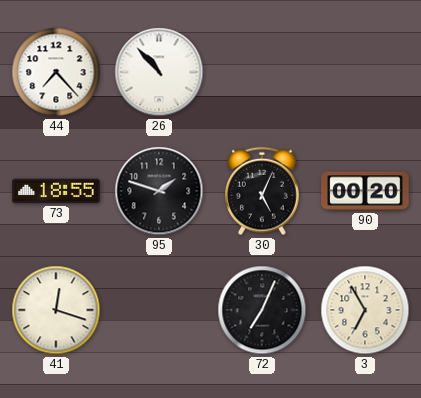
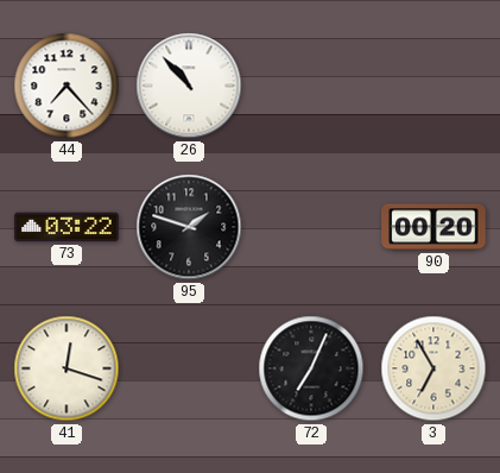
73: 18:55 -> 03:22 (67, 227)
30: 5:04 -> none (263, 191)
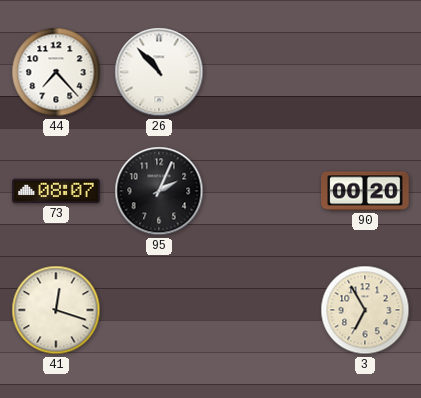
73: 03:22 -> 08:07 (56, 191)
95: 1:48 -> 2:04 (159, 191)
72: 7:04 -> none (311, 368)
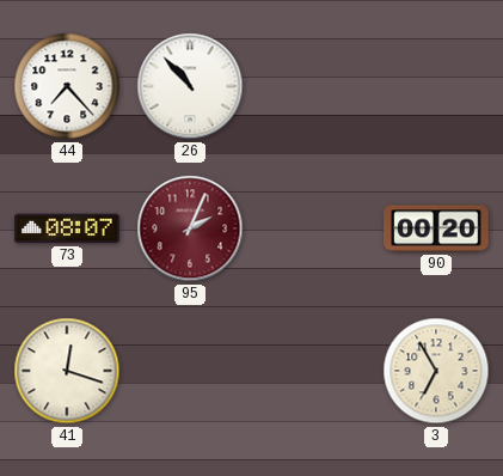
95 dial: black -> burgundy (190, 228)
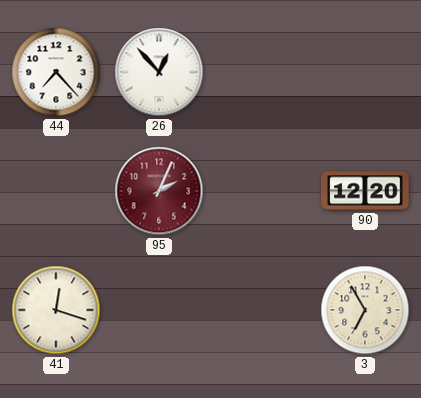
26: 10:53 -> 12:53 (159, 72)
73: 08:07 -> none (67, 228)
90: 00:20 -> 12:20 (365, 191)
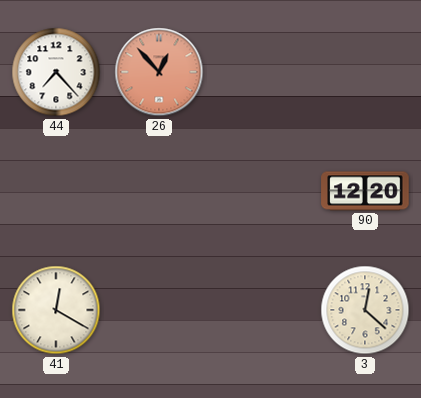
26 dial: white -> salmon (159, 72)
95: 2:04 -> none (159, 191)
41: 12:18 -> 12:20 (56, 310)
3: 6:55 -> 12:22 (365, 310)
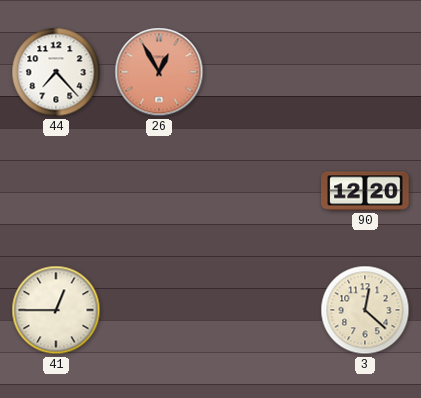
26: 12:53 -> 12:55 (159, 72)
41: 12:20 -> 12:45 (56, 310)
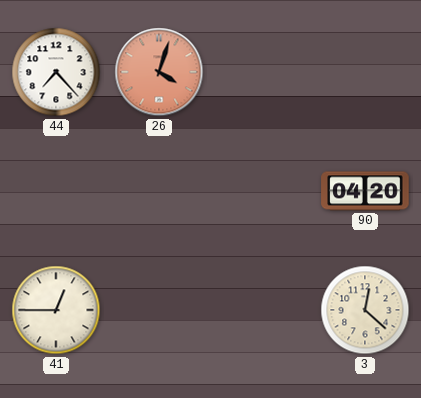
26: 12:55 -> 4:03 (159, 72)
90: 12:20 -> 04:20 (365, 191)
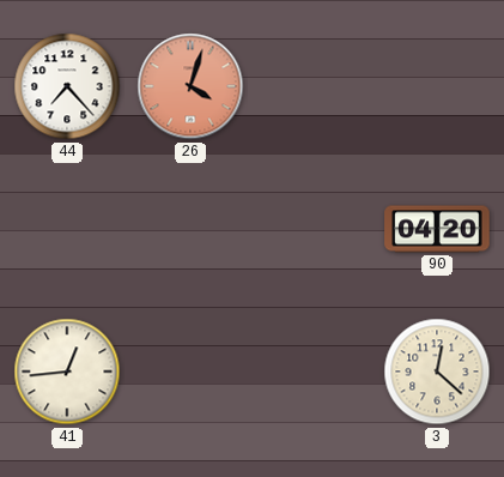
41: 12:45 -> 12:44 (67, 372)
